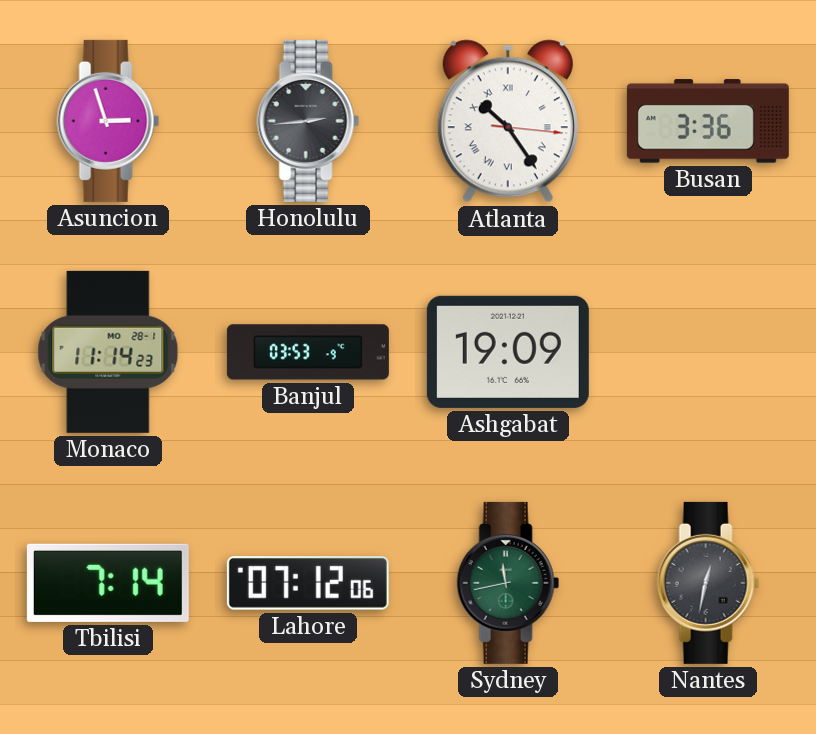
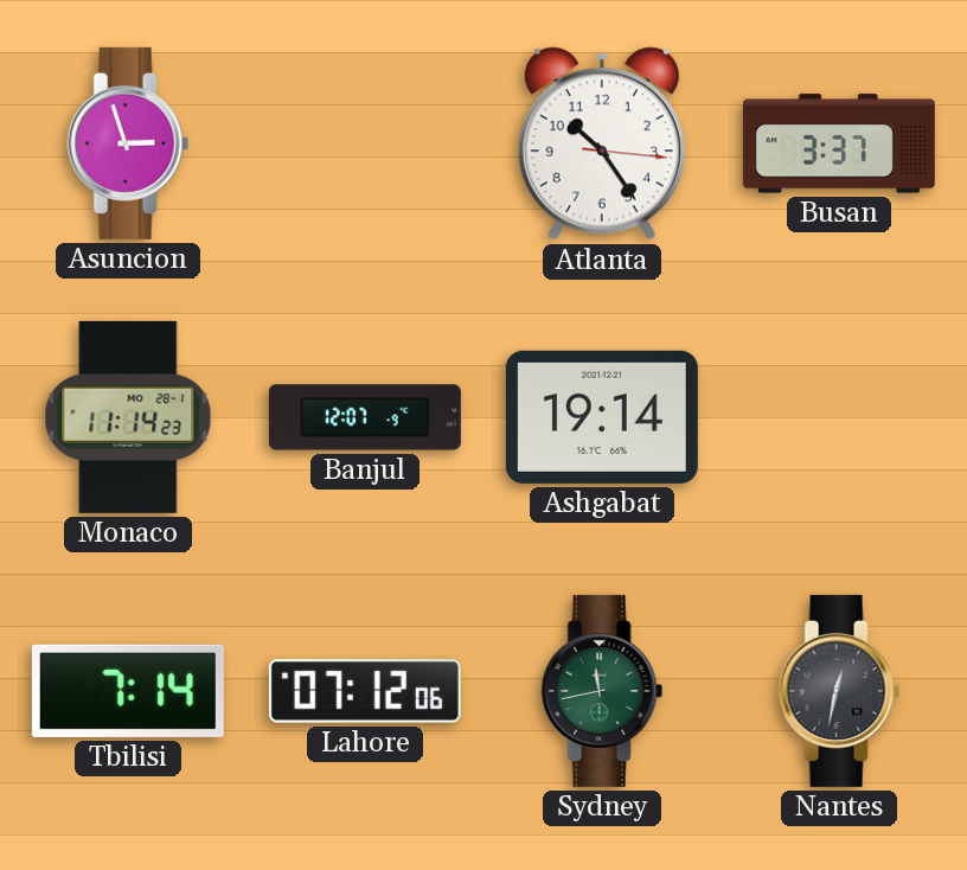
Honolulu: 2:44 -> none (308, 121)
Atlanta numerals: Roman -> Arabic (602, 143)
Busan: 3:36 -> 3:37 (839, 143)
Banjul: 03:53 -> 12:07 (365, 417)
Ashgabat: 19:09 -> 19:14 (602, 417)
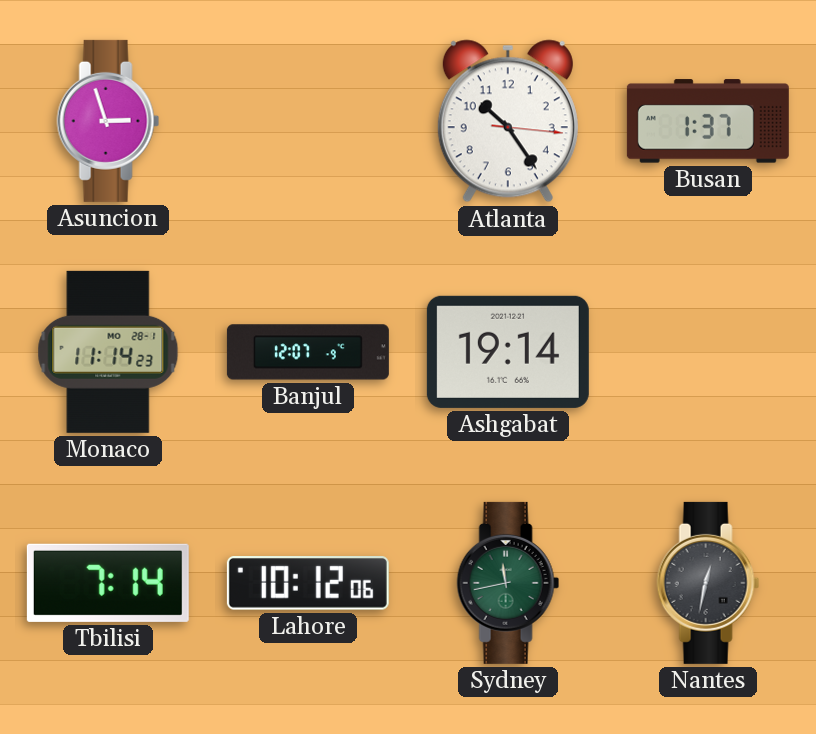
Busan: 3:37 -> 1:37 (708, 121)
Lahore: 07:12 -> 10:12 (308, 583)
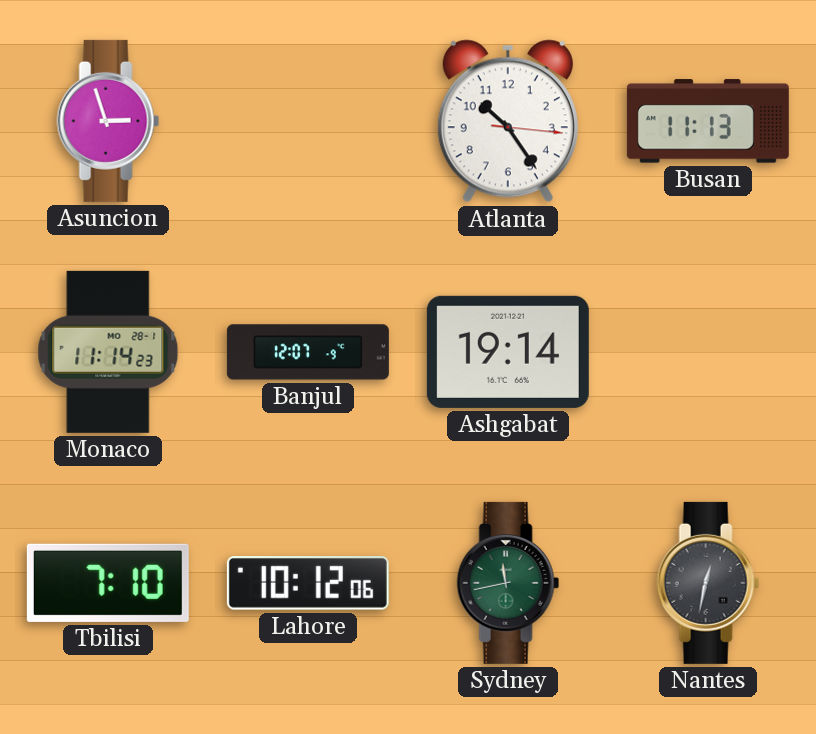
Busan: 1:37 -> 11:13 (708, 121)
Tbilisi: 7:14 -> 7:10 (108, 583)
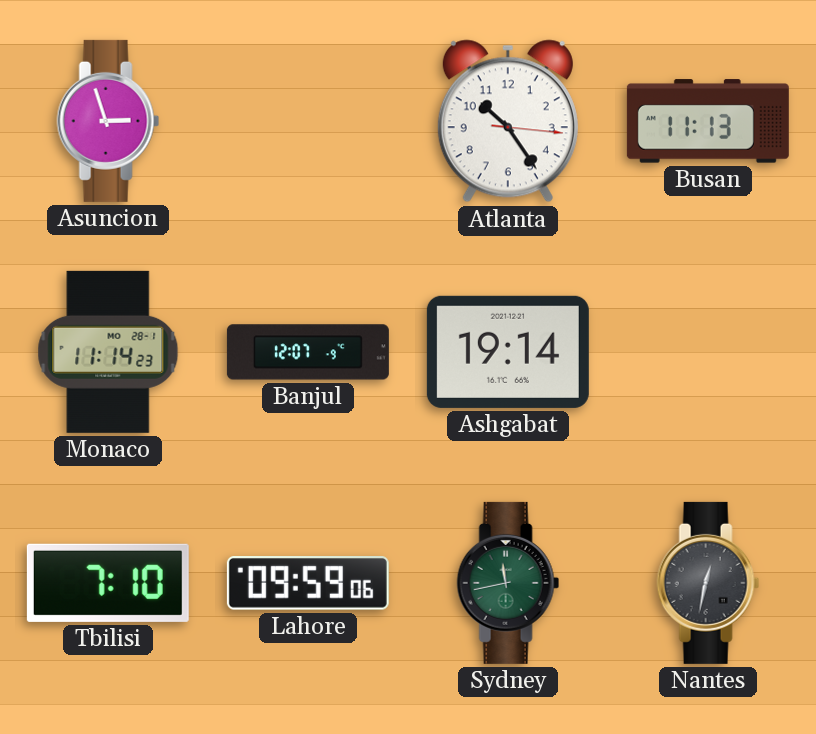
Lahore: 10:12 -> 09:59 (308, 583)
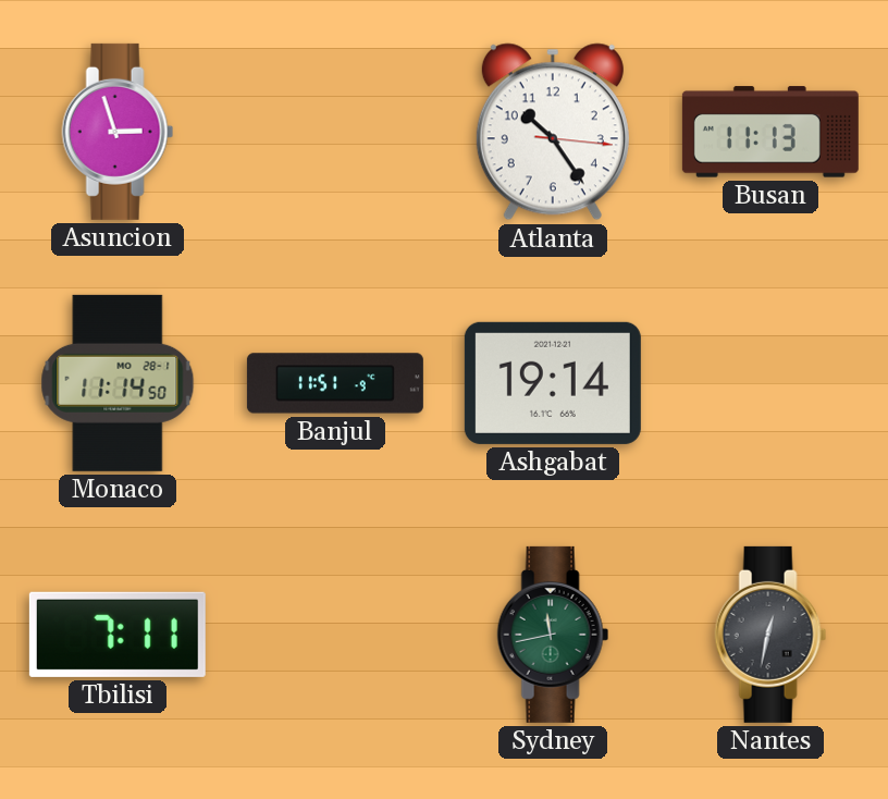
Monaco: 11:14:23 -> 11:14:50 (118, 383)
Banjul: 12:07 -> 11:51 (335, 383)
Tbilisi: 7:10 -> 7:11 (118, 635)
Lahore: 09:59 -> none (308, 583)
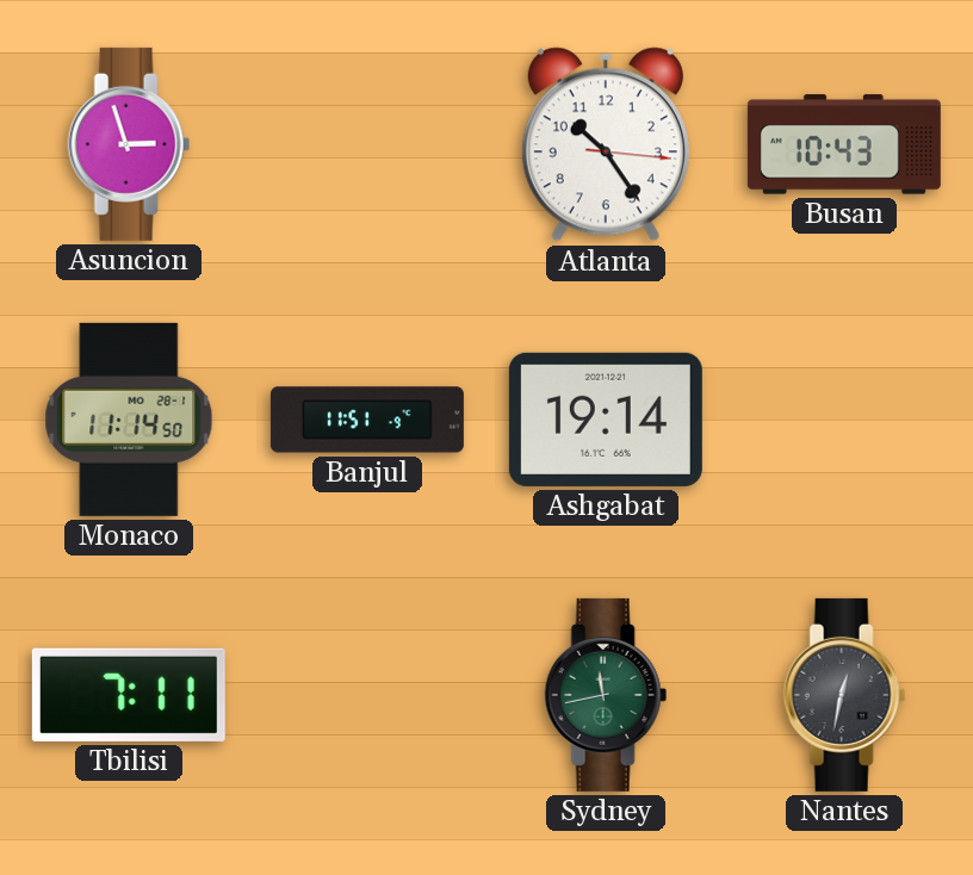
Busan: 11:13 -> 10:43 (844, 144)
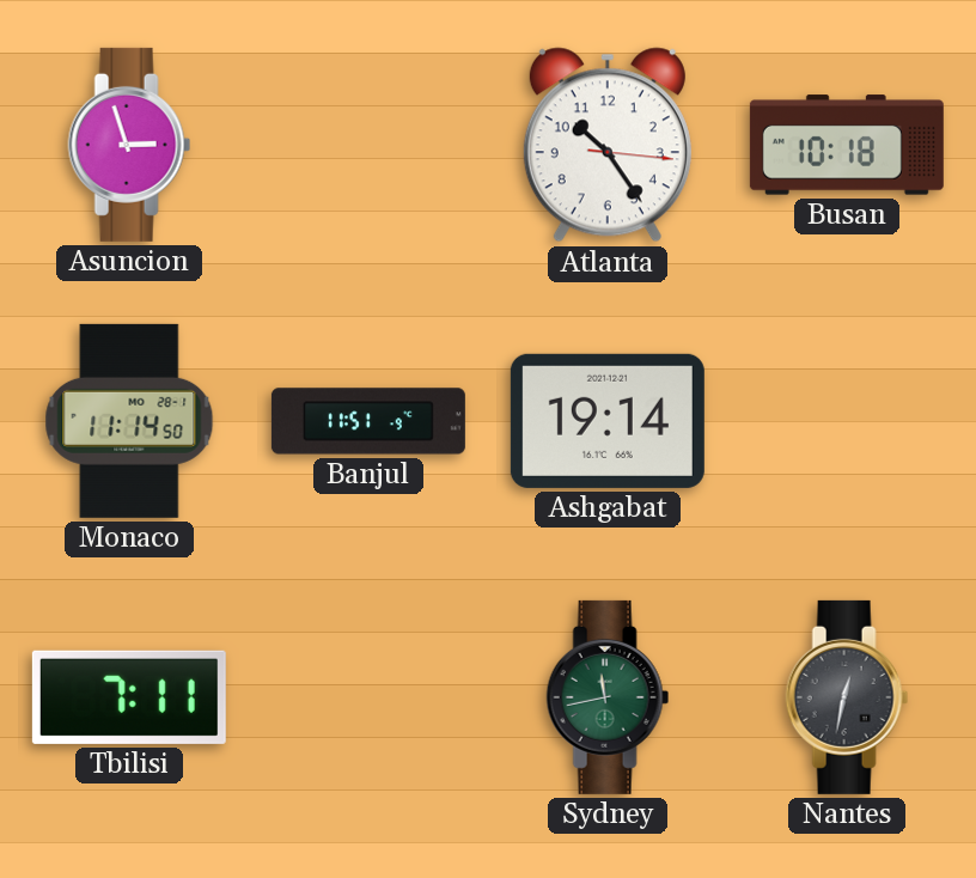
Busan: 10:43 -> 10:18 (847, 145)
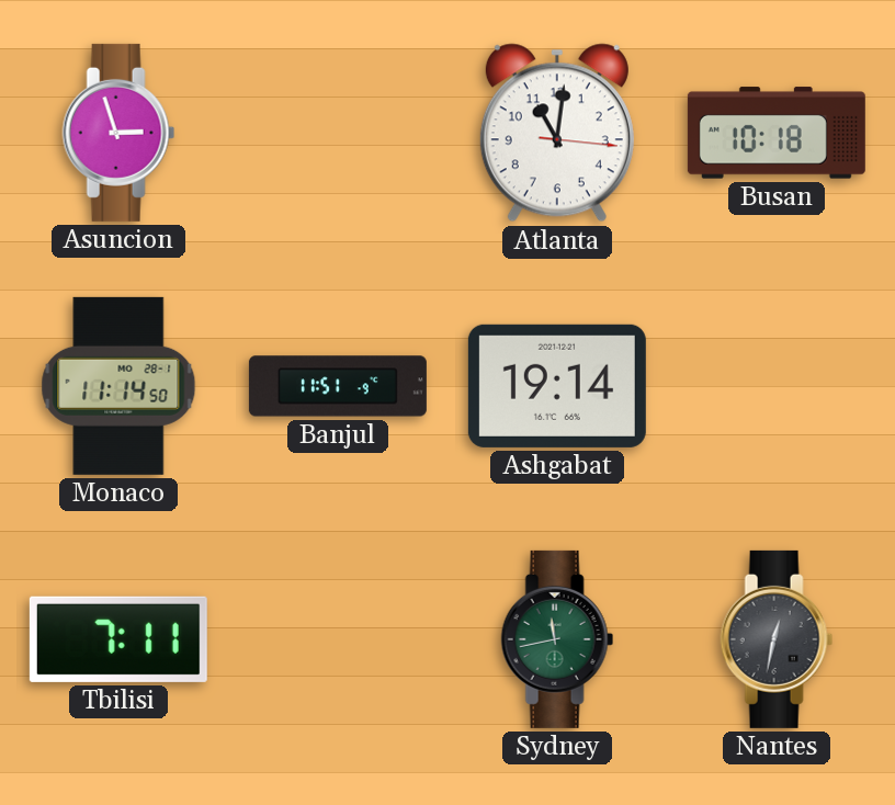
Atlanta: 10:24 -> 11:01 (557, 133)
